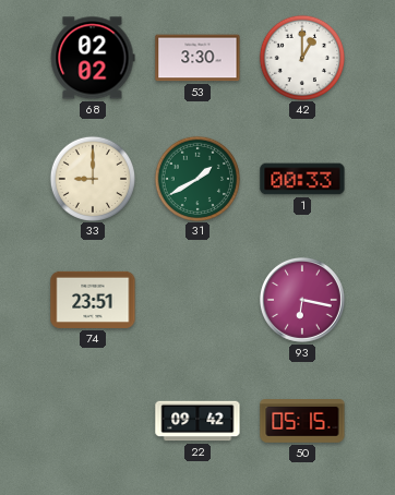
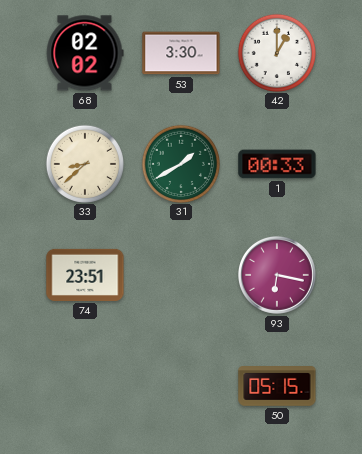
33: 9:00 -> 8:38 (84, 163)
22: 09:42 -> none (197, 421)
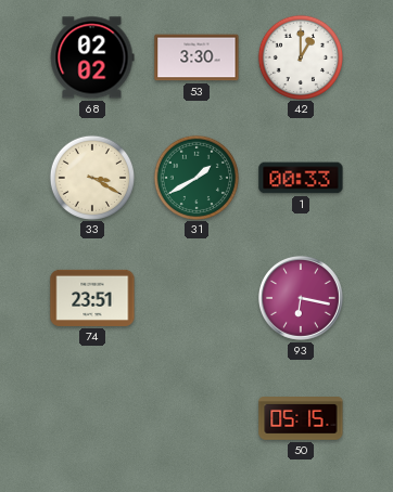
33: 8:38 -> 3:20 (91, 177)
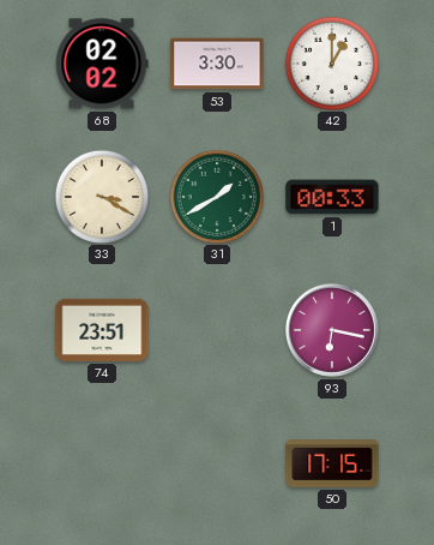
50: 05:15 -> 17:15 (332, 465)
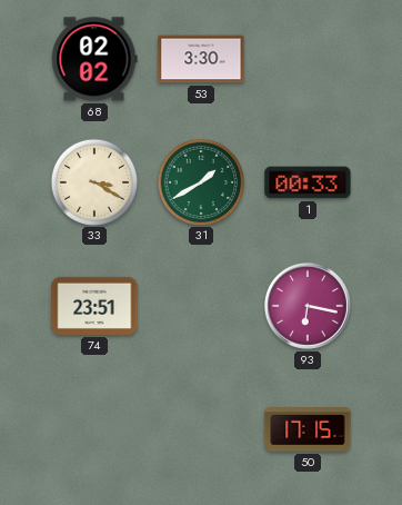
42: 1:00 -> none (331, 62)
